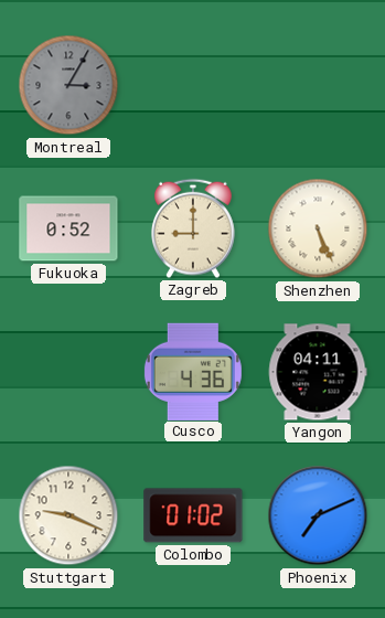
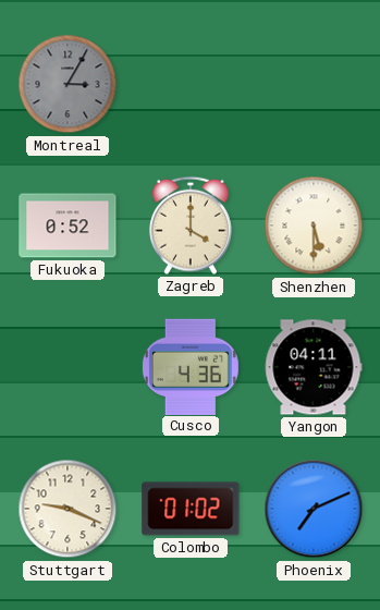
Zagreb: 9:00 -> 4:00 (191, 225)
Shenzhen: 5:26 -> 5:30 (314, 225)
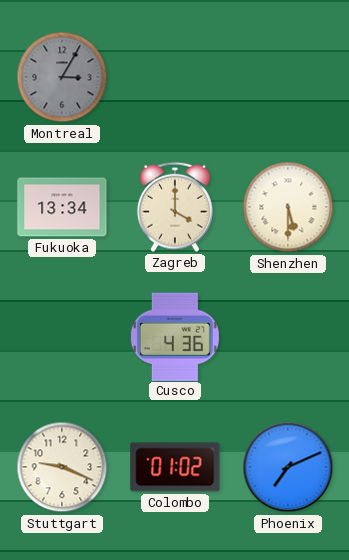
Fukuoka: 0:52 -> 13:34 (62, 207)
Yangon: 04:11 -> none (314, 367)
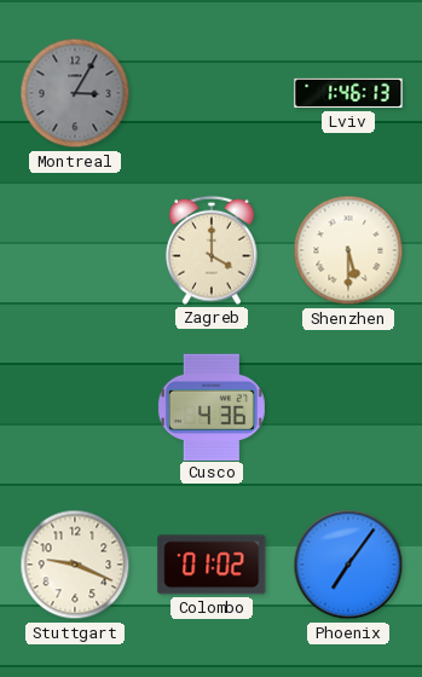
Lviv: none -> 1:46 (348, 93)
Fukuoka: 13:34 -> none (62, 207)
Phoenix: 7:11 -> 7:06 (348, 565)
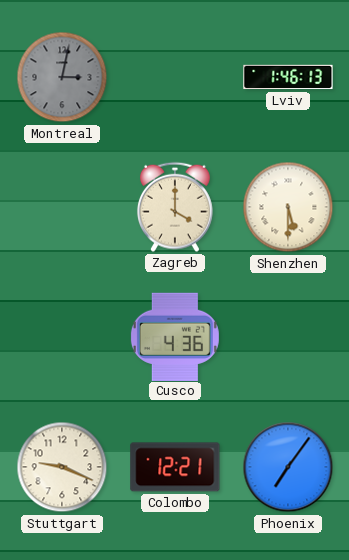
Montreal: 3:05 -> 3:02 (62, 77)
Colombo: 01:02 -> 12:21 (175, 467)
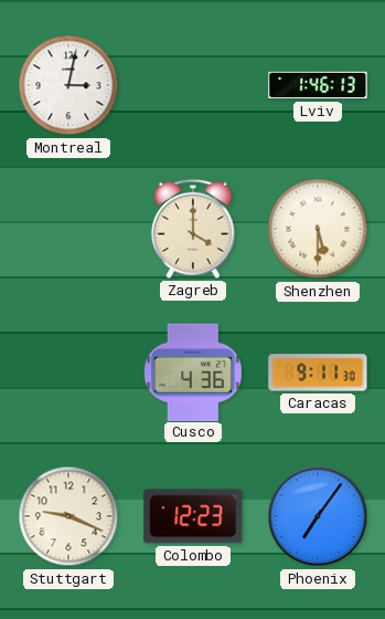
Montreal dial: grey -> white (68, 85)
Caracas: none -> 9:11 (318, 373)
Colombo: 12:21 -> 12:23 (193, 516)
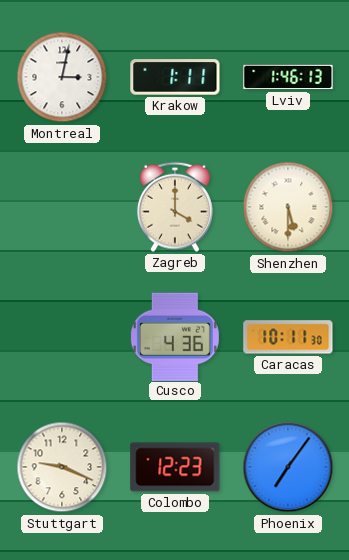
Krakow: none -> 1:11 (175, 77)
Caracas: 9:11 -> 10:11 (288, 337)
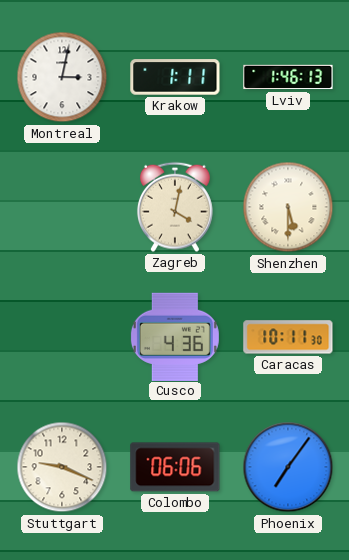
Zagreb: 4:00 -> 4:02 (175, 207)
Colombo: 12:23 -> 06:06 (175, 467)
